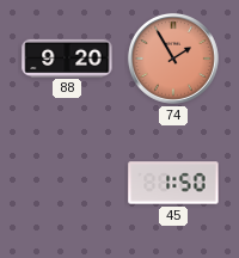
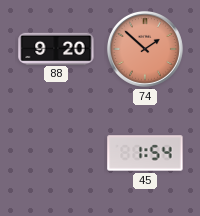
74: 1:55 -> 1:52 (145, 49)
45: 1:50 -> 1:54 (145, 153)
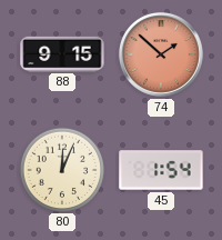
88: 9:20 -> 9:15 (62, 53)
80: none -> 12:04 (61, 169)
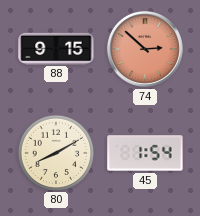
74: 1:52 -> 2:52 (145, 49)
80: 12:04 -> 8:10 (55, 152)
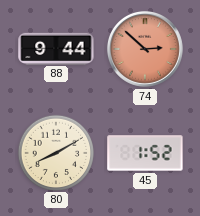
88: 9:15 -> 9:44 (56, 48)
45: 1:54 -> 1:52 (145, 153)
